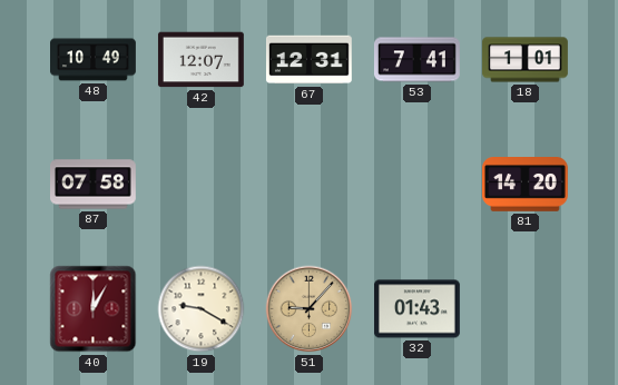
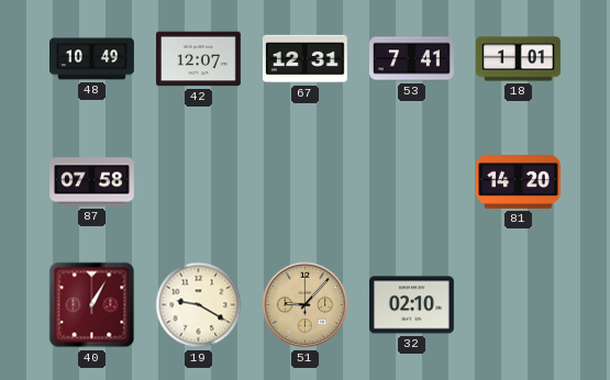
40: 12:05 -> 1:05 (92, 305)
32: 01:43 -> 02:10 (412, 305)
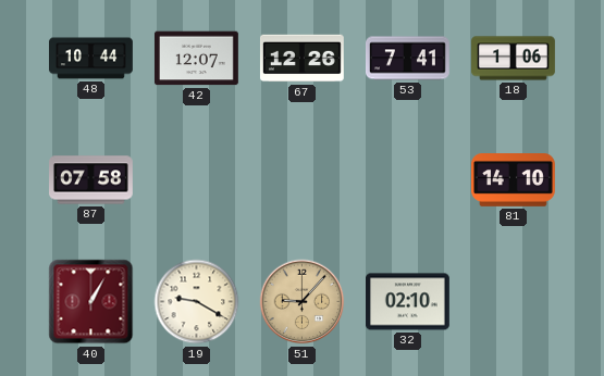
48: 10:49 -> 10:44 (91, 59)
67: 12:31 -> 12:26 (301, 59)
18: 1:01 -> 1:06 (514, 59)
81: 14:20 -> 14:10 (514, 180)
